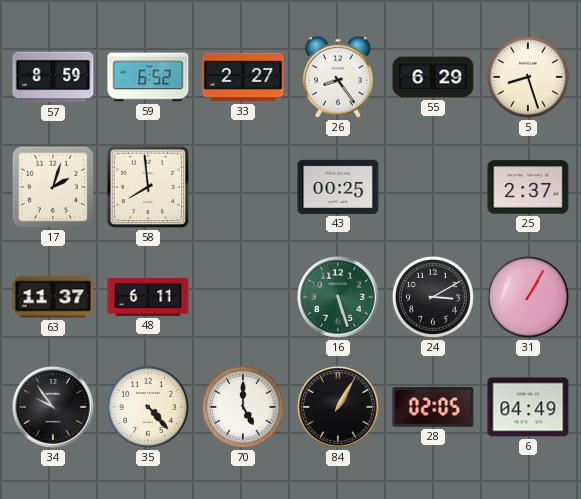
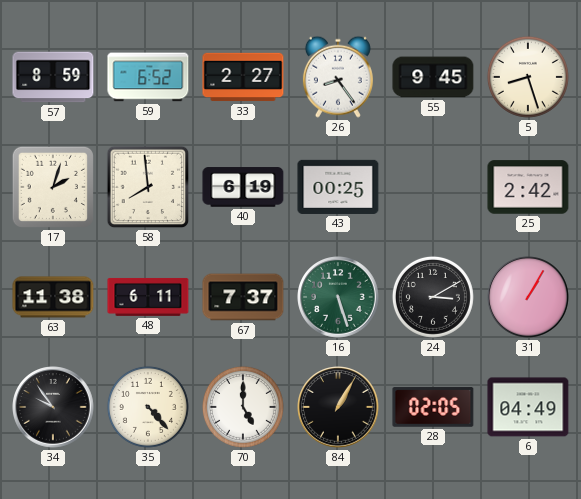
55: 6:29 -> 9:45 (433, 77)
40: none -> 6:19 (243, 187)
25: 2:37 -> 2:42 (528, 187)
63: 11:37 -> 11:38 (53, 297)
67: none -> 7:37 (243, 297)
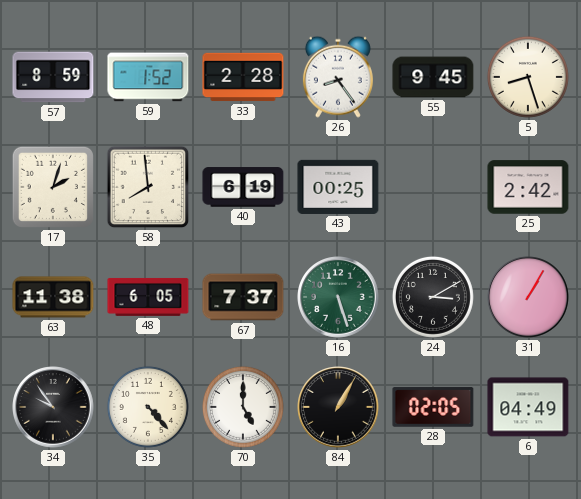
59: 6:52 -> 1:52 (148, 77)
33: 2:27 -> 2:28 (243, 77)
48: 6:11 -> 6:05 (148, 297)
